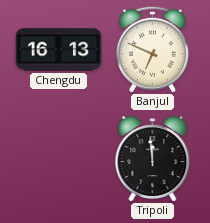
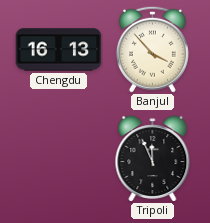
Banjul: 6:49 -> 3:53 (152, 49)
Tripoli: 11:59 -> 11:56 (153, 159)
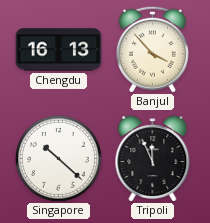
Singapore: none -> 10:22 (59, 159)
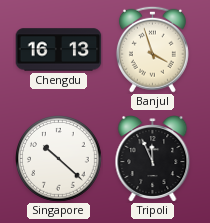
Banjul: 3:53 -> 3:57 (152, 49)
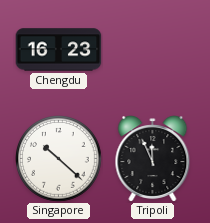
Chengdu: 16:13 -> 16:23 (59, 50)
Banjul: 3:57 -> none (152, 49)
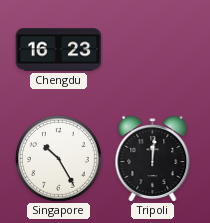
Singapore: 10:22 -> 10:25 (59, 159)
Tripoli: 11:56 -> 12:01 (153, 159)
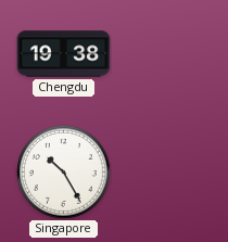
Chengdu: 16:23 -> 19:38 (64, 54)
Tripoli: 12:01 -> none (153, 159)
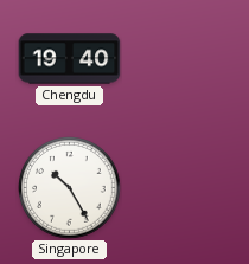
Chengdu: 19:38 -> 19:40 (70, 59)
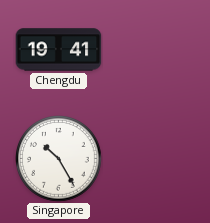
Chengdu: 19:40 -> 19:41 (59, 50)
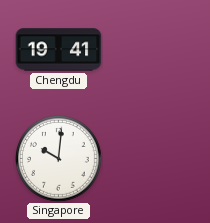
Singapore: 10:25 -> 10:01 (59, 159)
